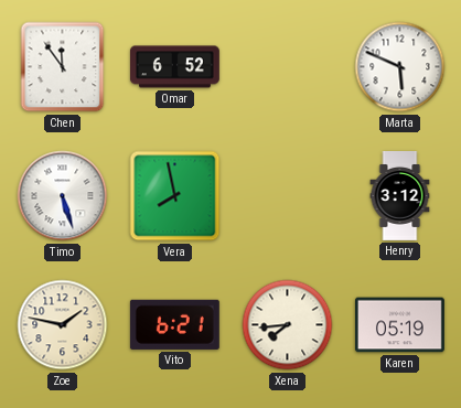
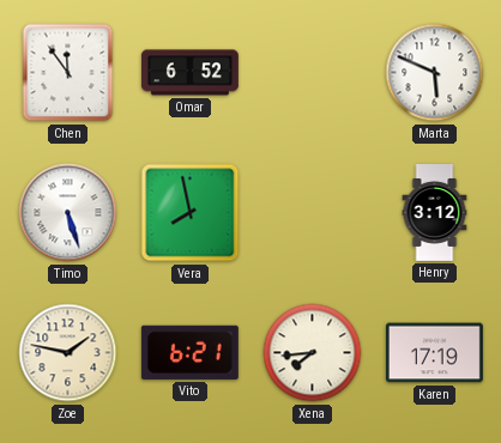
Karen: 05:19 -> 17:19 (434, 353)
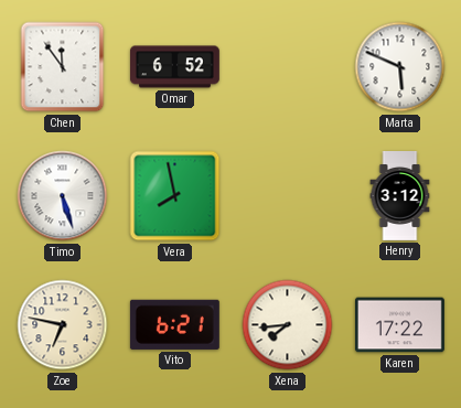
Zoe: 1:47 -> 6:47 (63, 325)
Karen: 17:19 -> 17:22 (399, 325)
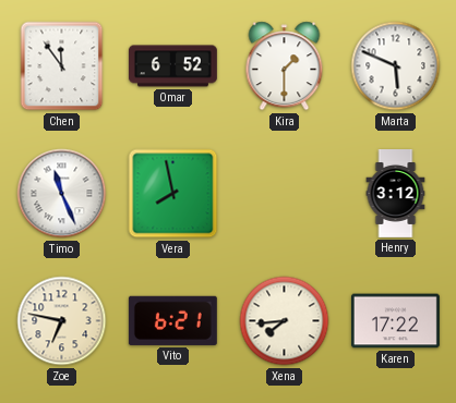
Kira: none -> 1:30 (285, 66)
Timo: 5:27 -> 11:26 (62, 194)
